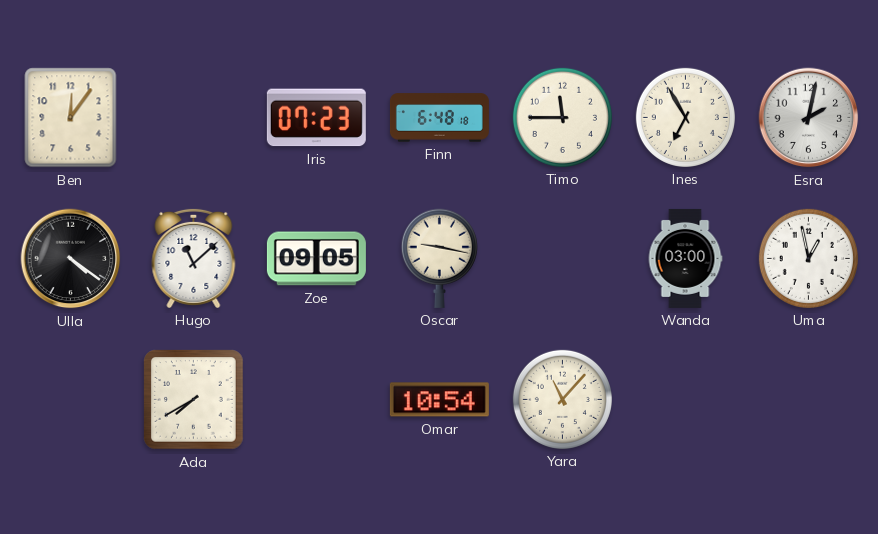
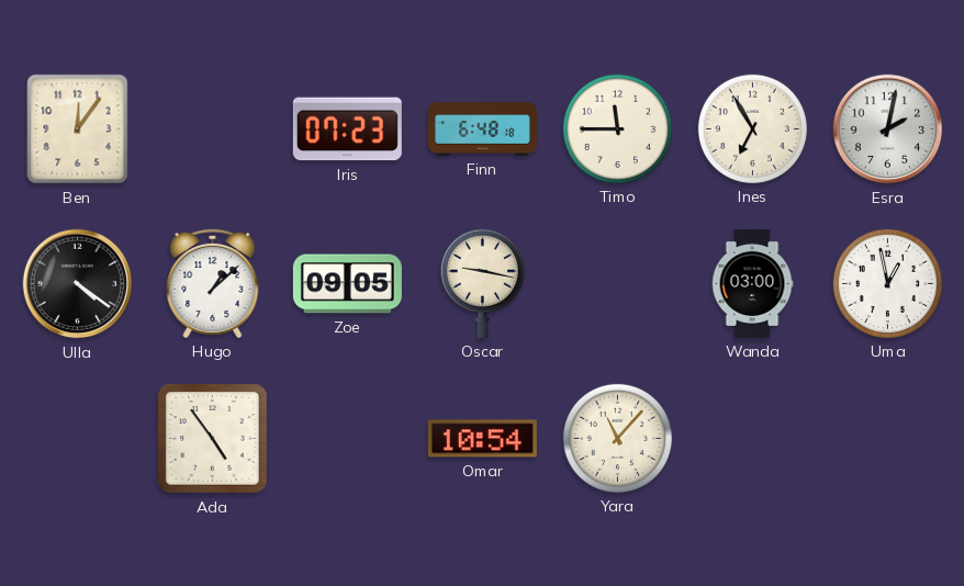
Hugo: 11:08 -> 1:08 (213, 283)
Ada: 7:40 -> 4:54 (213, 439)
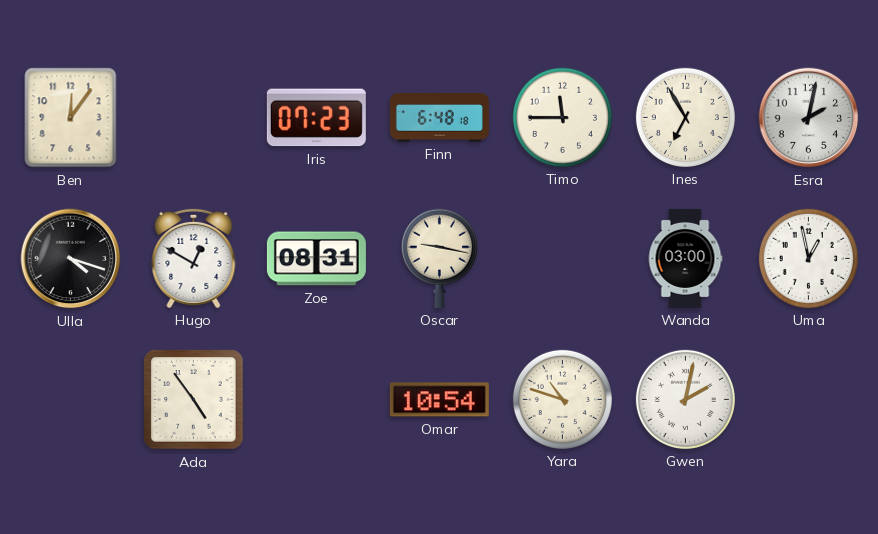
Ulla: 4:21 -> 4:18 (71, 259)
Hugo: 1:08 -> 12:50 (194, 258)
Zoe: 09:05 -> 08:31 (316, 259)
Yara: 11:07 -> 10:48 (562, 399)
Gwen: none -> 2:02 (685, 399)
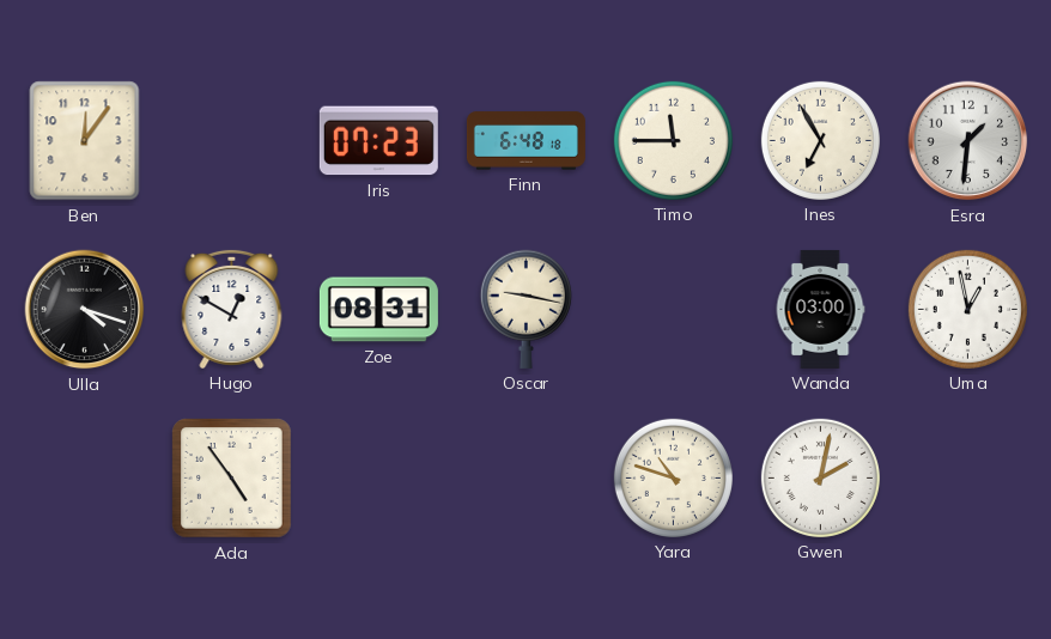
Esra: 2:02 -> 1:31 (968, 141)
Omar: 10:54 -> none (439, 400)
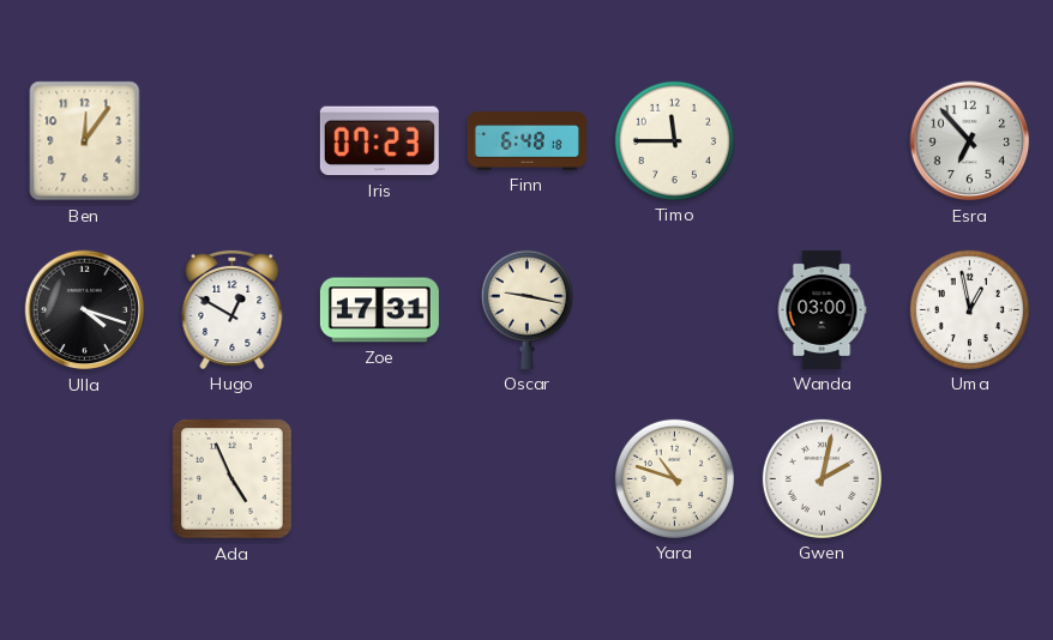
Ines: 6:55 -> none (820, 140)
Esra: 1:31 -> 6:53 (970, 141)
Zoe: 08:31 -> 17:31 (379, 310)
Ada: 4:54 -> 4:56 (233, 479)
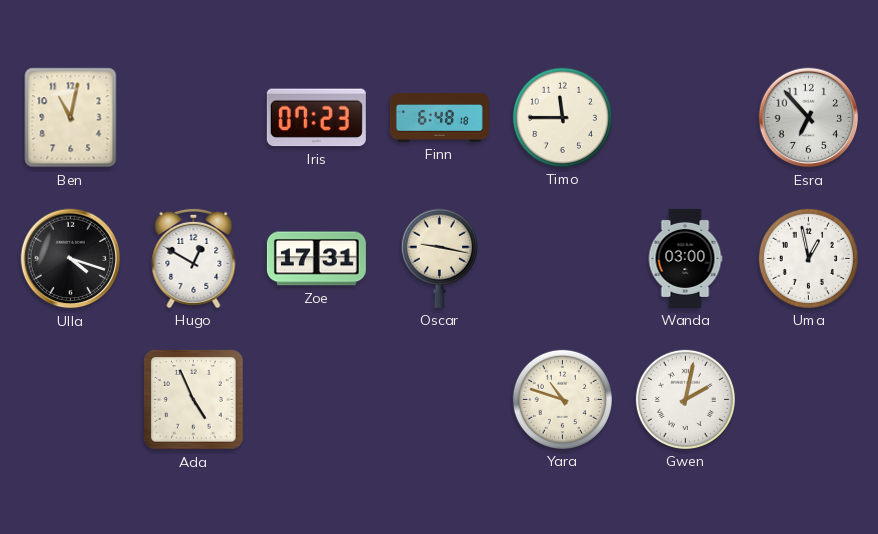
Ben: 12:06 -> 11:02 (71, 118)
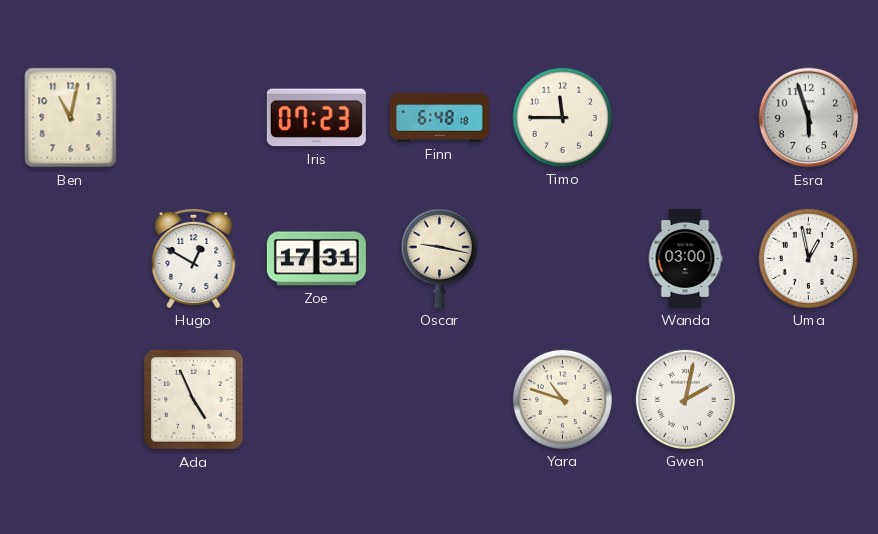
Esra: 6:53 -> 5:57 (809, 118)
Ulla: 4:18 -> none (71, 259)
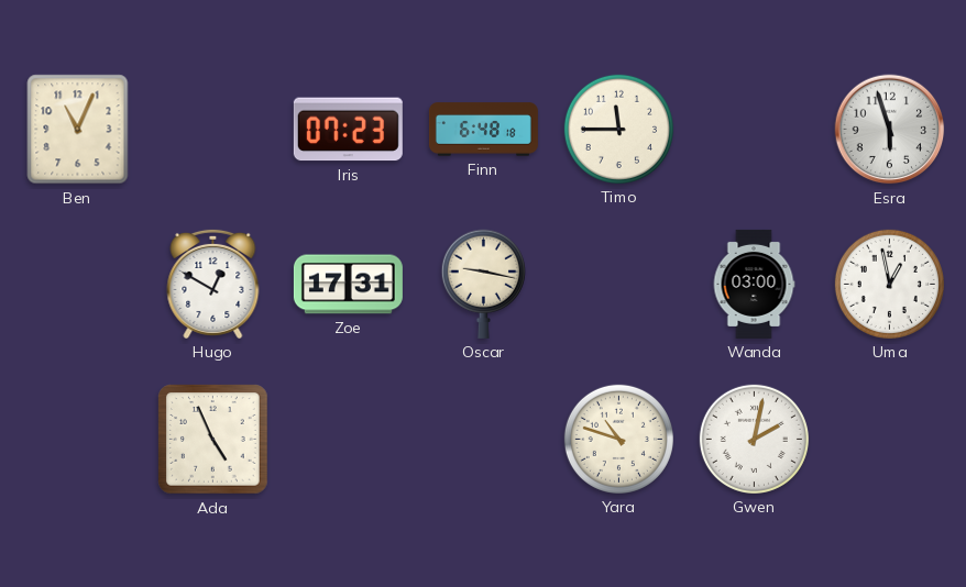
Ben: 11:02 -> 11:04 (78, 130)
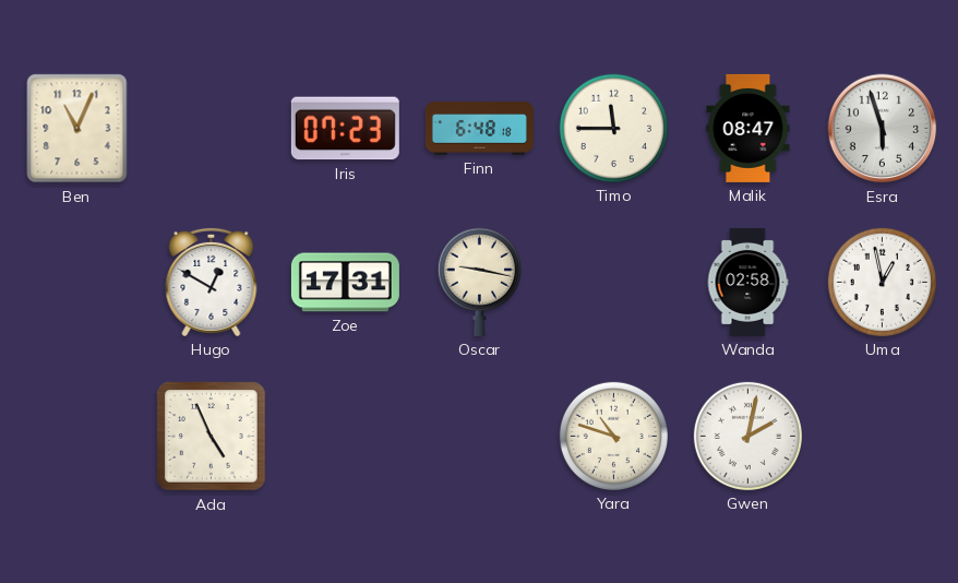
Malik: none -> 08:47 (749, 128)
Wanda: 03:00 -> 02:58 (747, 282)
